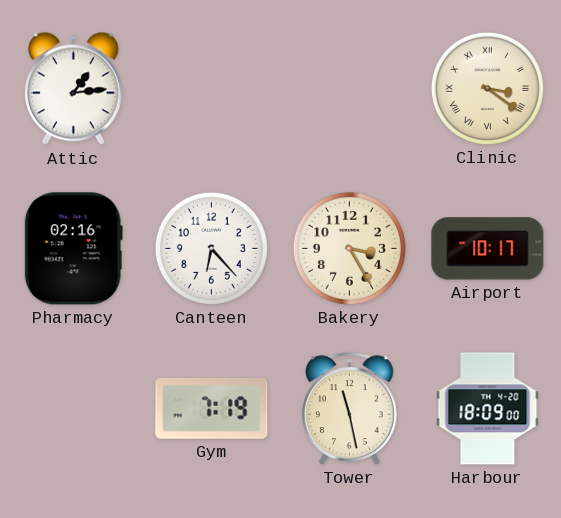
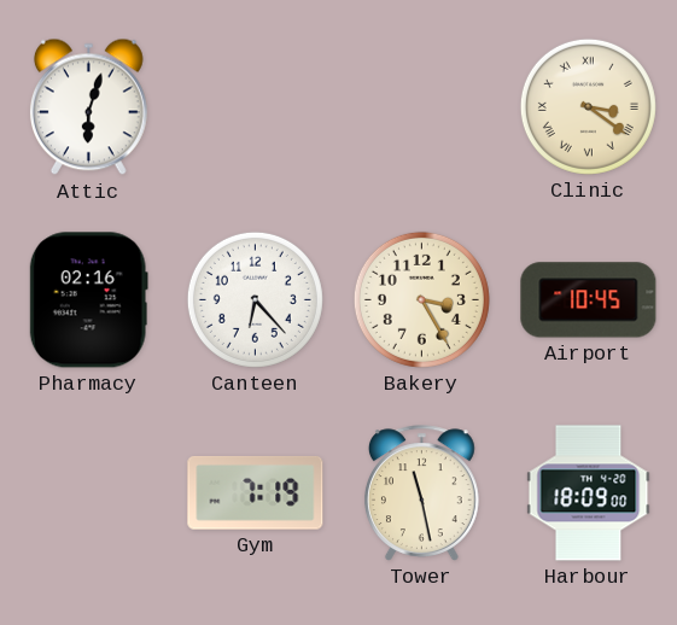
Attic: 1:14 -> 6:03 (88, 107)
Airport: 10:17 -> 10:45 (589, 300)
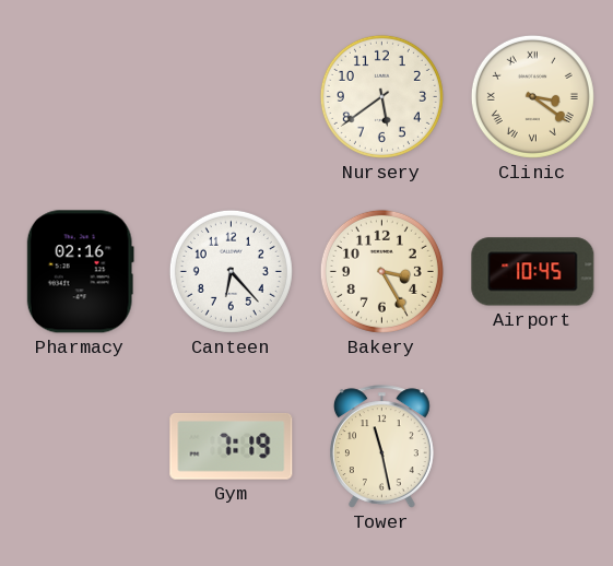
Attic: 6:03 -> none (88, 107)
Nursery: none -> 5:39 (381, 96)
Harbour: 18:09 -> none (589, 493)
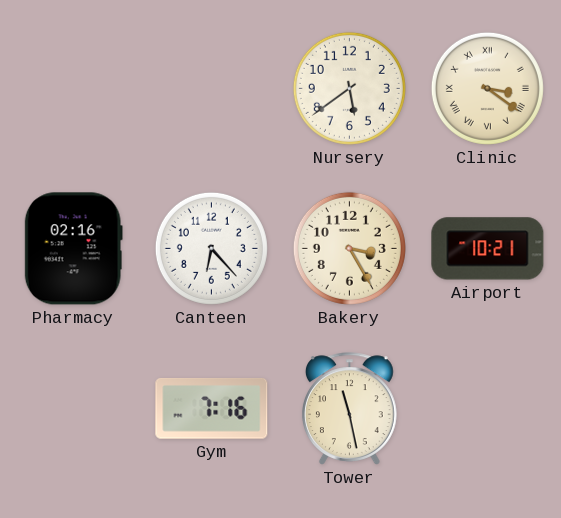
Airport: 10:45 -> 10:21 (488, 249)
Gym: 7:19 -> 7:16 (212, 408)
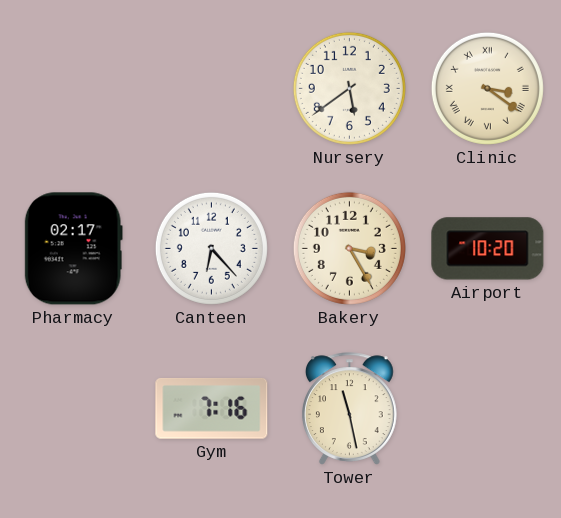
Pharmacy: 02:16 -> 02:17 (73, 249)
Airport: 10:21 -> 10:20 (488, 249)
